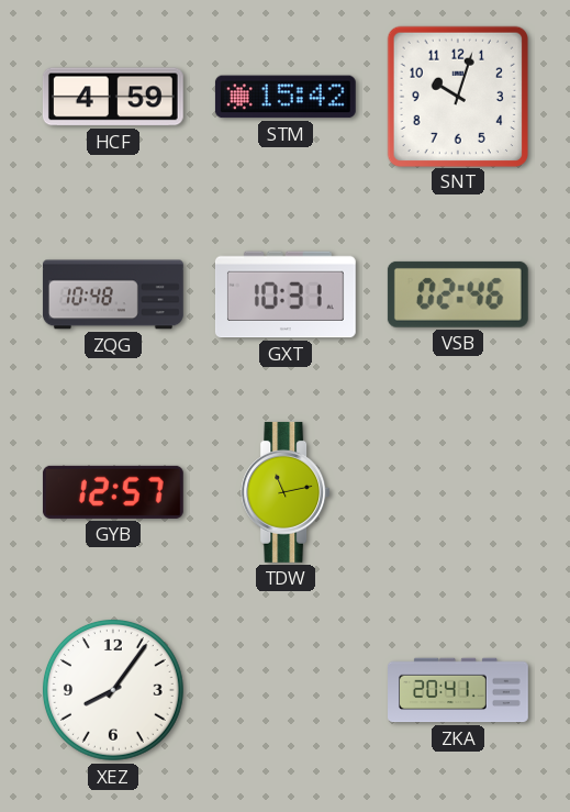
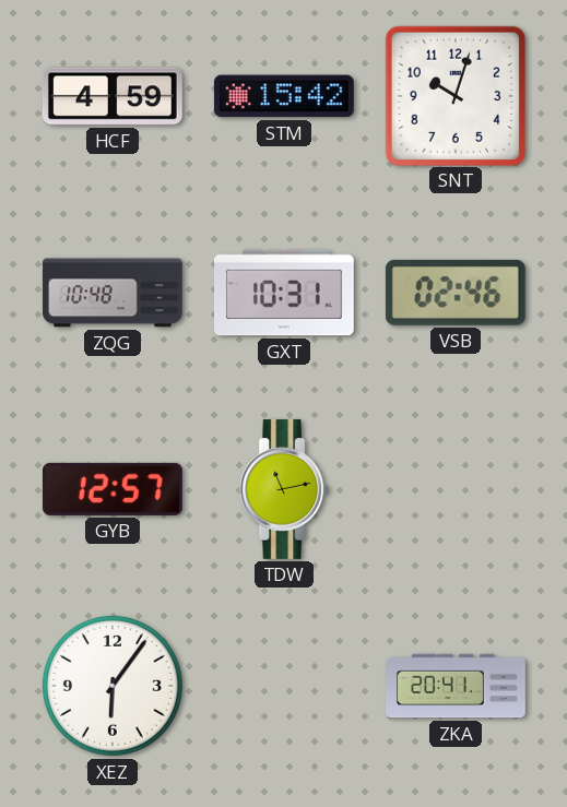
XEZ: 8:06 -> 6:06 (113, 686)
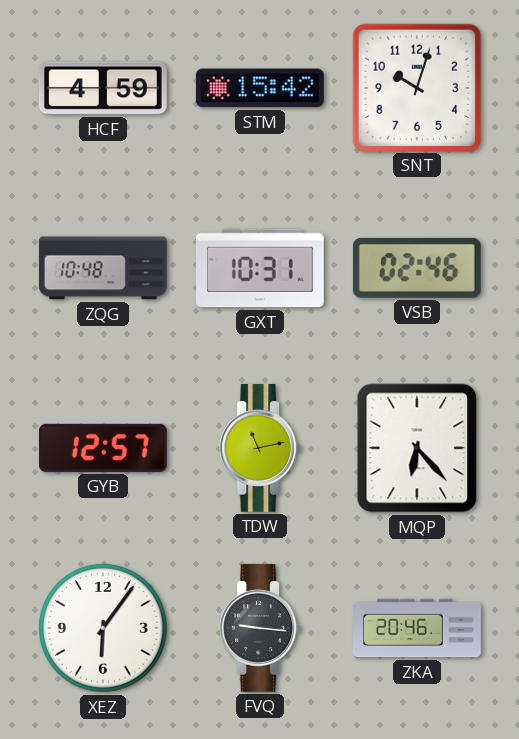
MQP: none -> 6:23 (417, 448)
FVQ: none -> 9:16 (260, 628)
ZKA: 20:41 -> 20:46 (418, 628)
